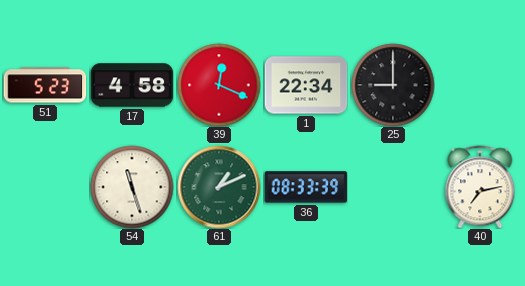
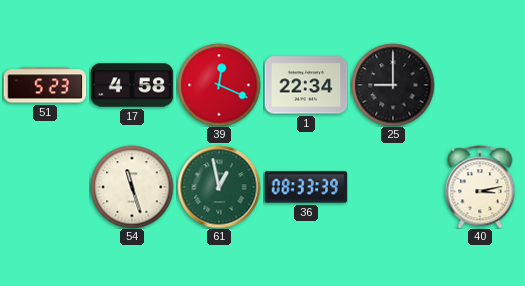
61: 1:11 -> 12:58 (219, 187)
40: 7:13 -> 3:13 (480, 187)
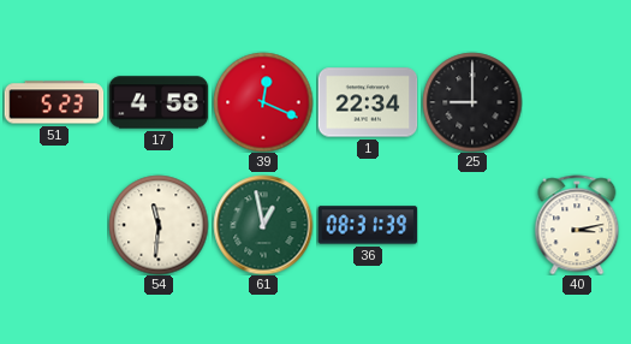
54: 11:27 -> 11:31 (159, 225)
36: 08:33 -> 08:31 (368, 225)
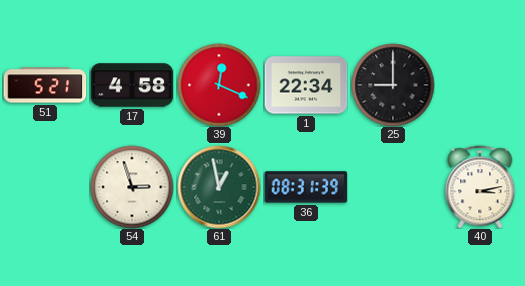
51: 5:23 -> 5:21 (45, 85)
54: 11:31 -> 2:57 (132, 187)
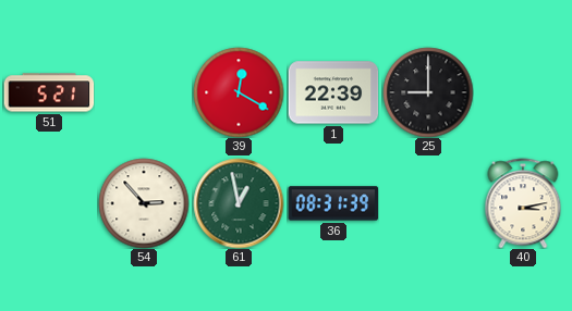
17: 4:58 -> none (132, 85)
39: 12:19 -> 12:20 (239, 92)
1: 22:34 -> 22:39 (333, 92)
54: 2:57 -> 2:53 (144, 203)
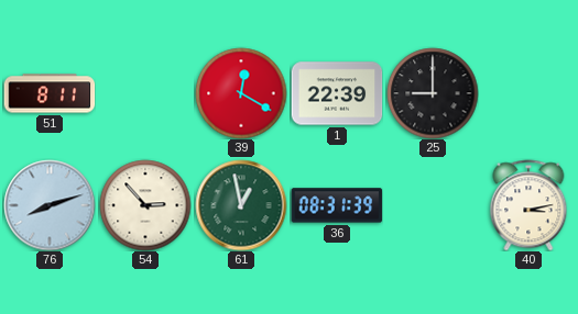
51: 5:21 -> 8:11 (50, 93)
76: none -> 8:12 (50, 205)
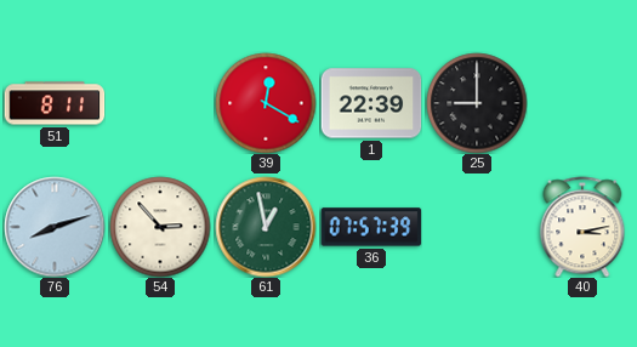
36: 08:31 -> 07:57 (371, 227)
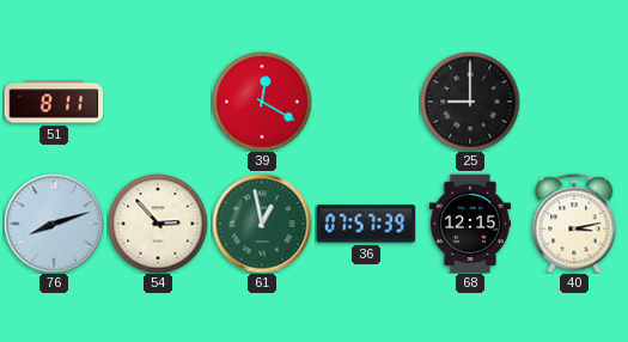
1: 22:39 -> none (371, 103)
68: none -> 12:15 (470, 224)
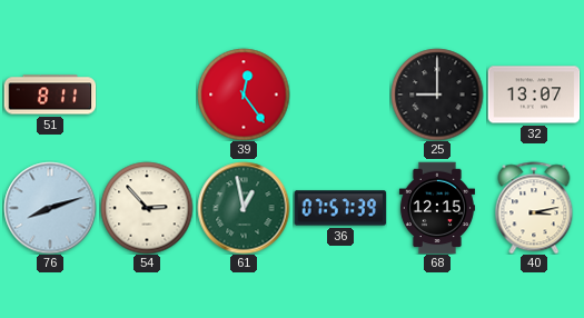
39: 12:20 -> 12:24 (244, 95)
32: none -> 13:07 (534, 95)
